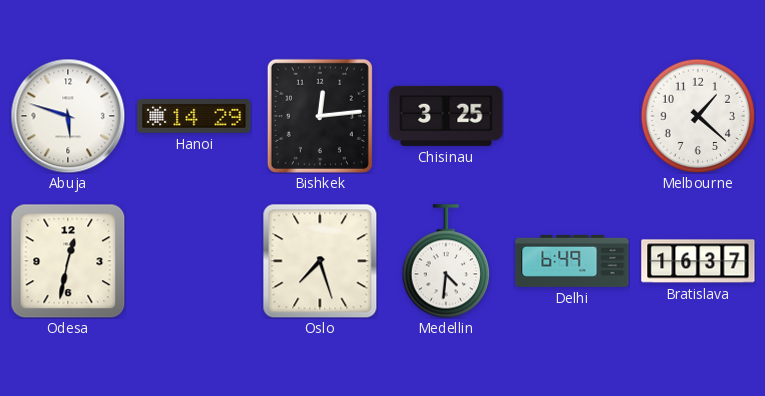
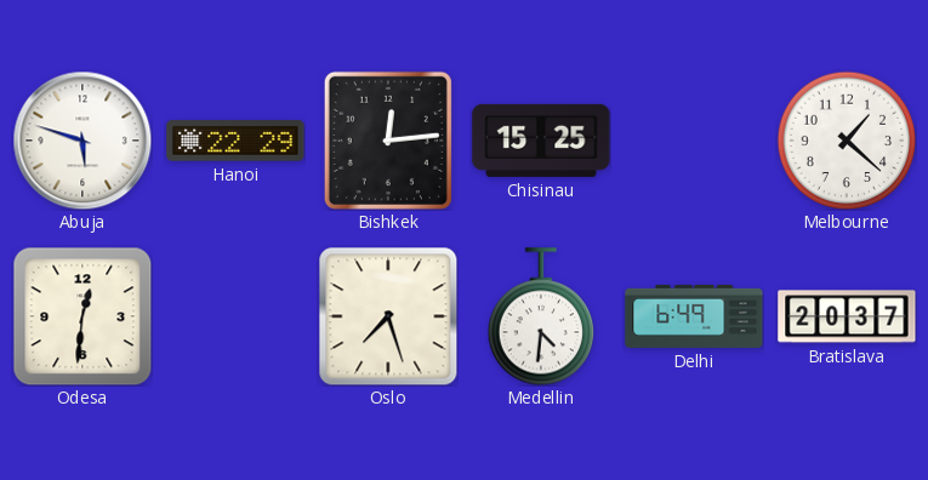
Hanoi: 14:29 -> 22:29 (235, 141)
Chisinau: 3:25 -> 15:25 (541, 141)
Odesa: 12:32 -> 12:31 (82, 316)
Bratislava: 16:37 -> 20:37 (847, 316)
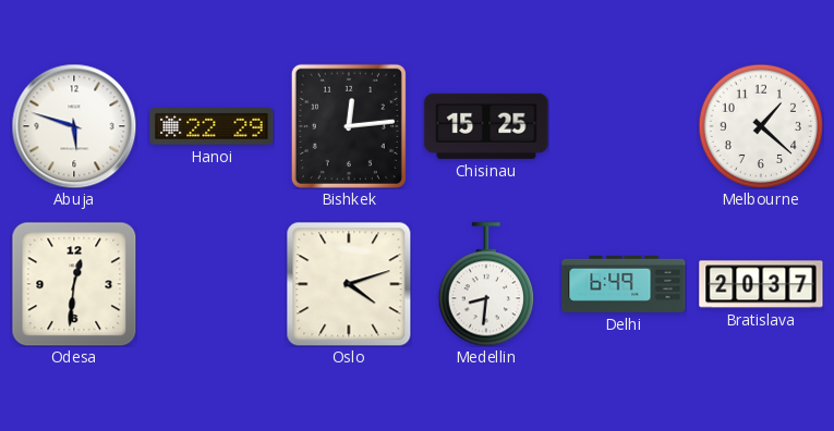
Oslo: 7:27 -> 4:12 (349, 284)
Medellin: 4:31 -> 8:31 (485, 284)
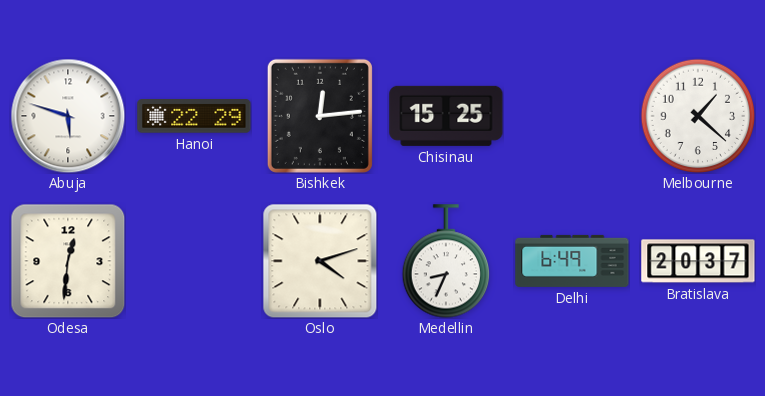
Medellin: 8:31 -> 8:34 (445, 261)
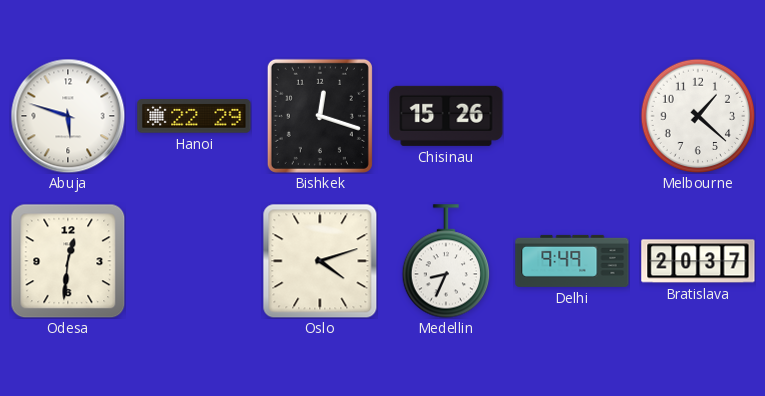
Bishkek: 12:14 -> 12:18 (320, 116)
Chisinau: 15:25 -> 15:26 (446, 116)
Delhi: 6:49 -> 9:49 (572, 261)
